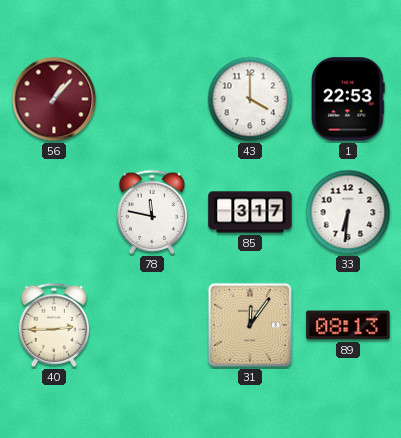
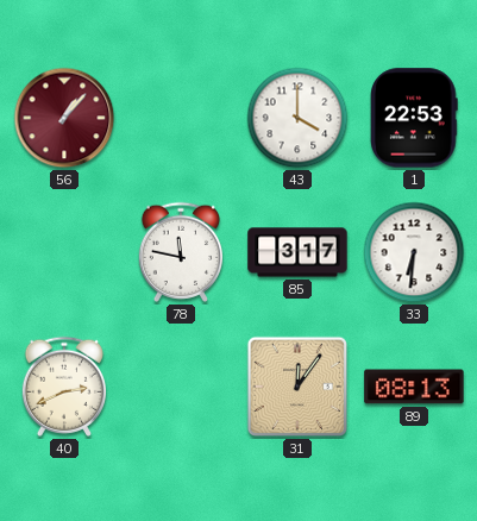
40: 2:45 -> 2:41 (63, 387)
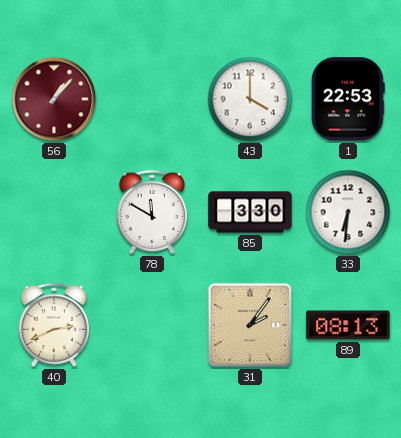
78: 11:47 -> 11:50 (151, 212)
85: 3:17 -> 3:30 (250, 212)
31: 12:06 -> 2:06 (250, 325)
